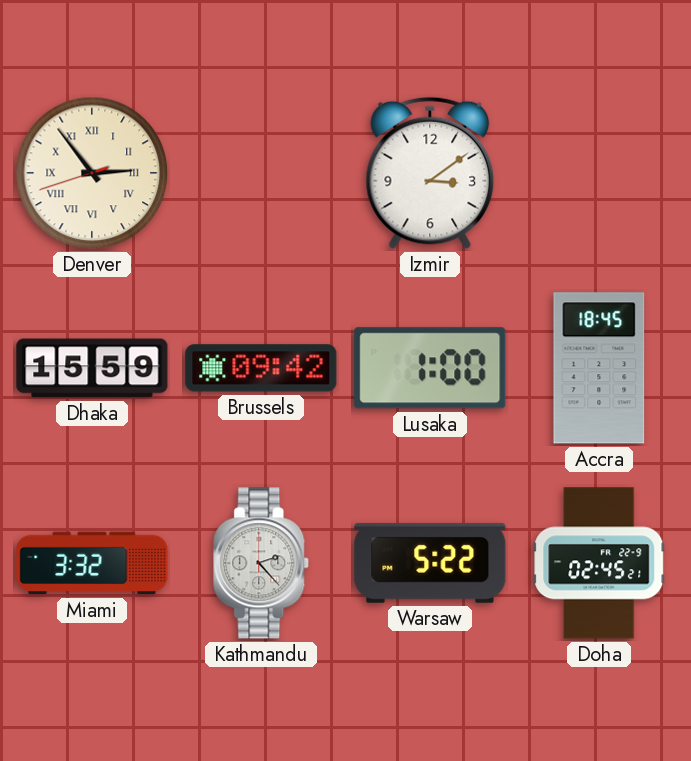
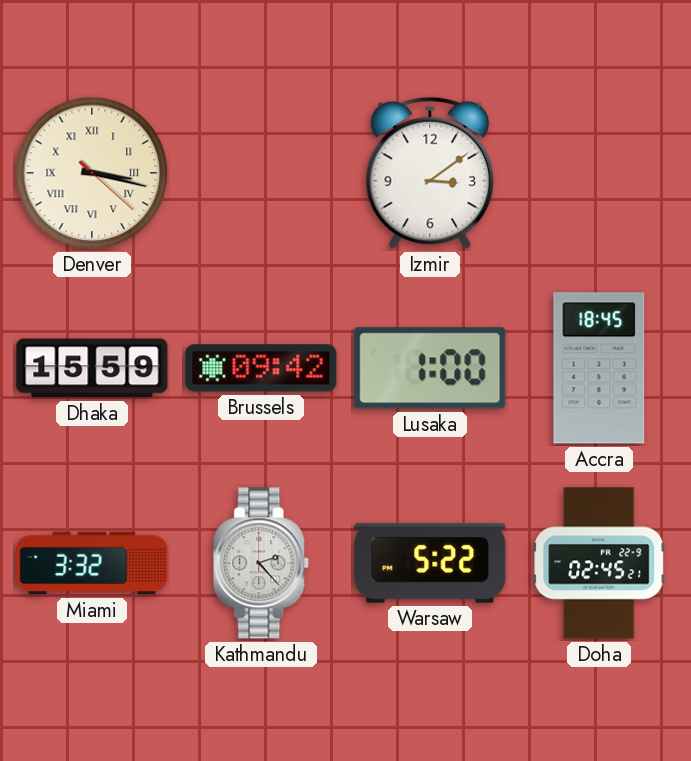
Denver: 2:53 -> 3:17 (92, 173)
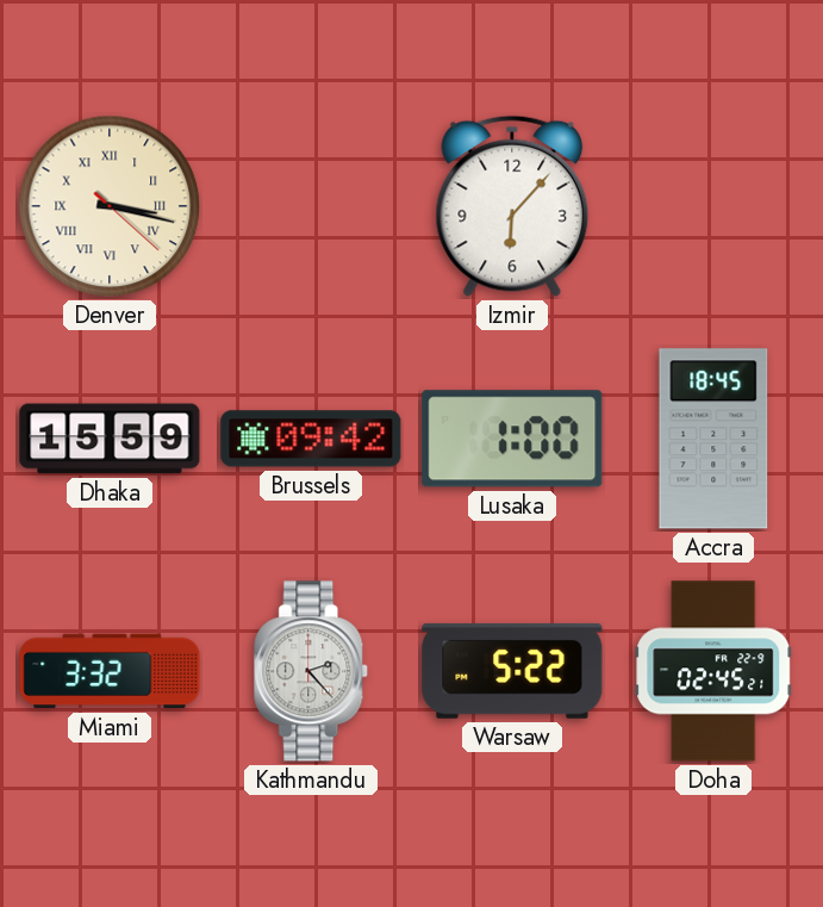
Izmir: 3:09 -> 6:07 (512, 206)
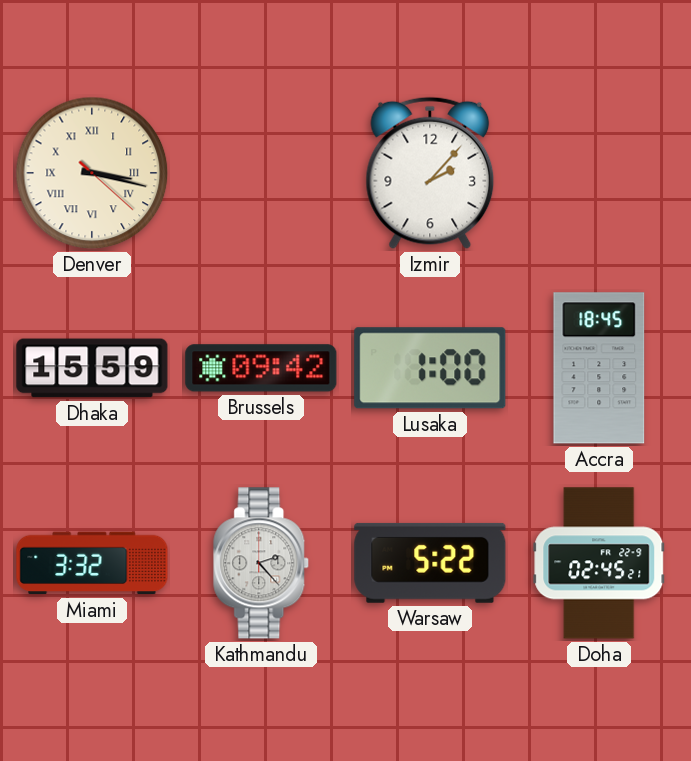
Izmir: 6:07 -> 2:07 (430, 173)
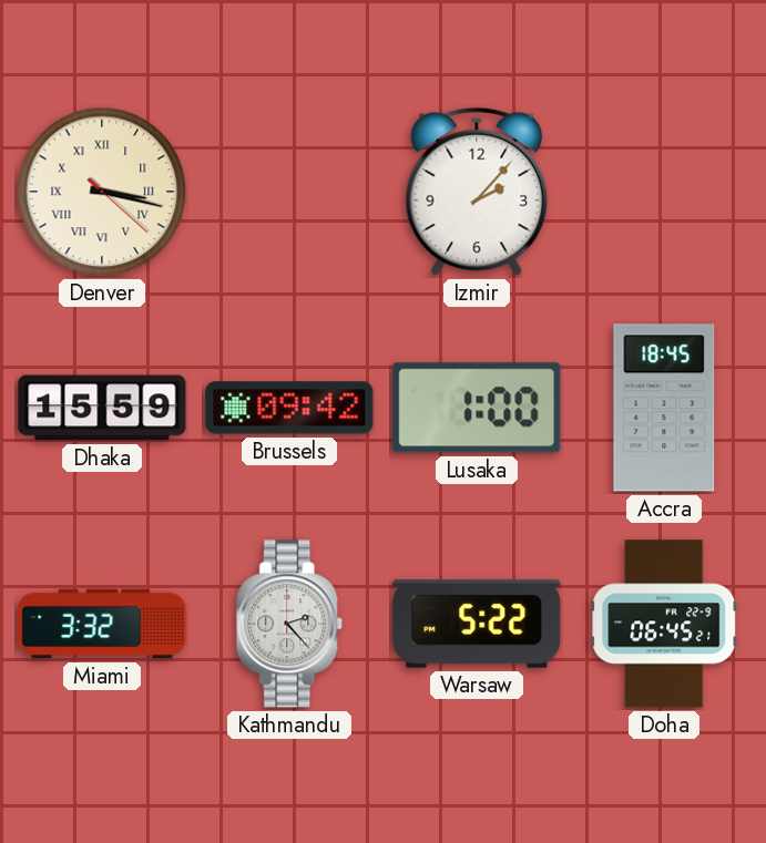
Doha: 02:45 -> 06:45 (664, 624)
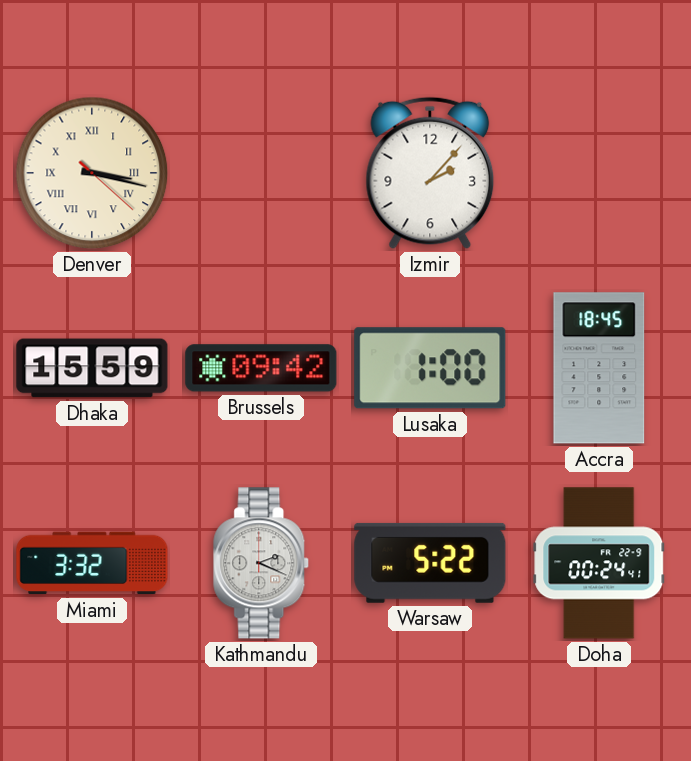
Kathmandu: 2:23 -> 2:19 (262, 563)
Doha: 06:45 -> 00:24 (599, 563)
